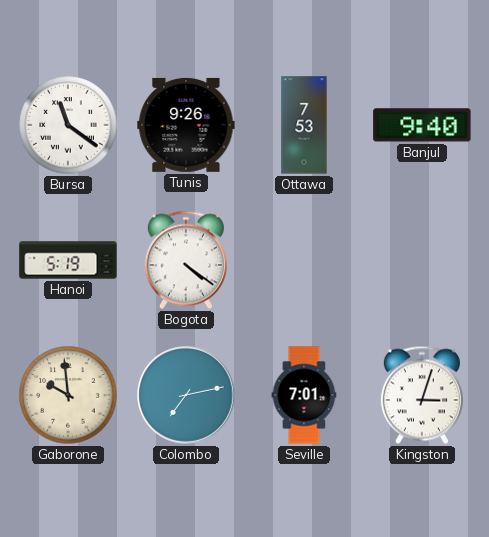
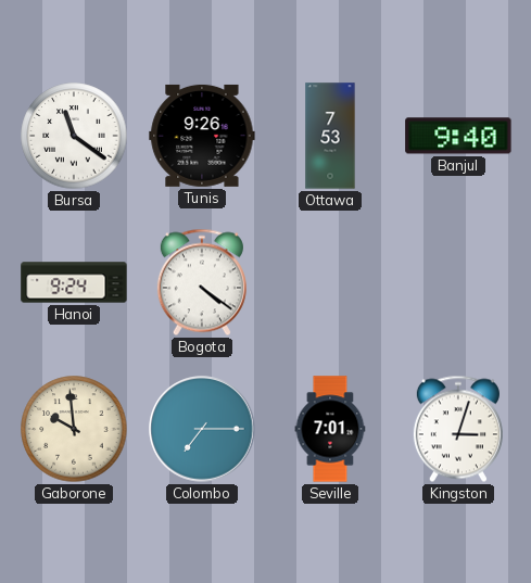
Hanoi: 5:19 -> 9:24 (74, 282)
Colombo: 7:13 -> 7:15 (202, 429)
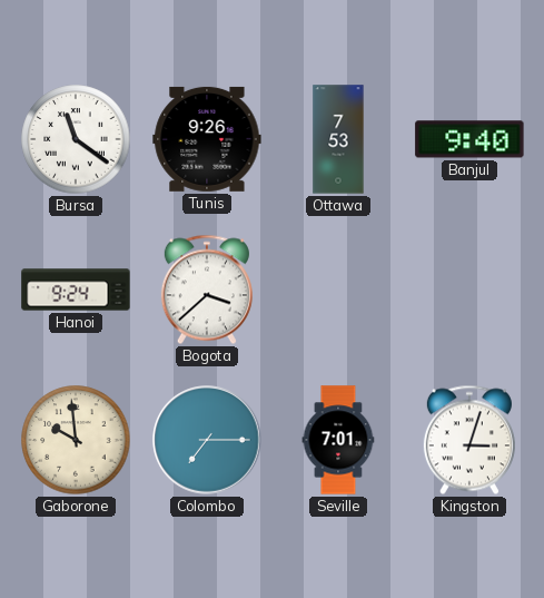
Bogota: 4:21 -> 3:38 (207, 290)
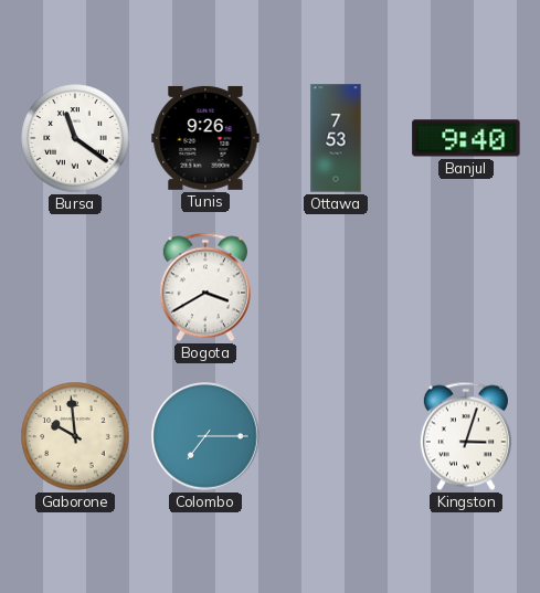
Hanoi: 9:24 -> none (76, 290)
Bogota: 3:38 -> 3:40 (205, 287)
Seville: 7:01 -> none (338, 440)
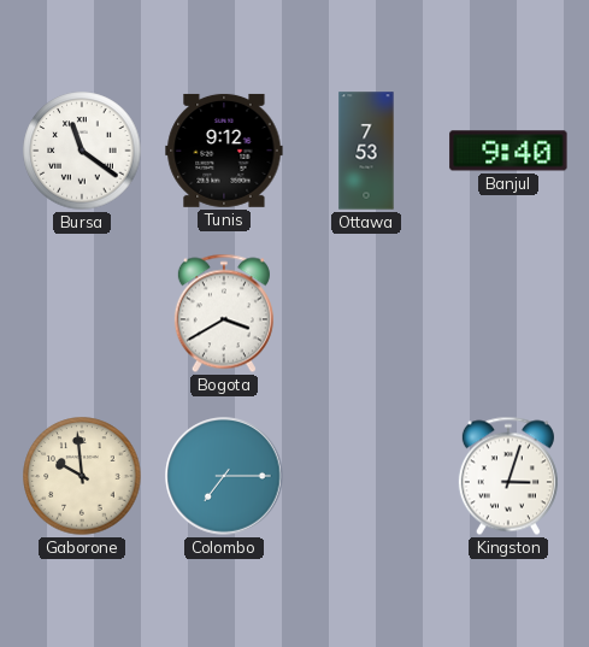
Tunis: 9:26 -> 9:12 (224, 151)
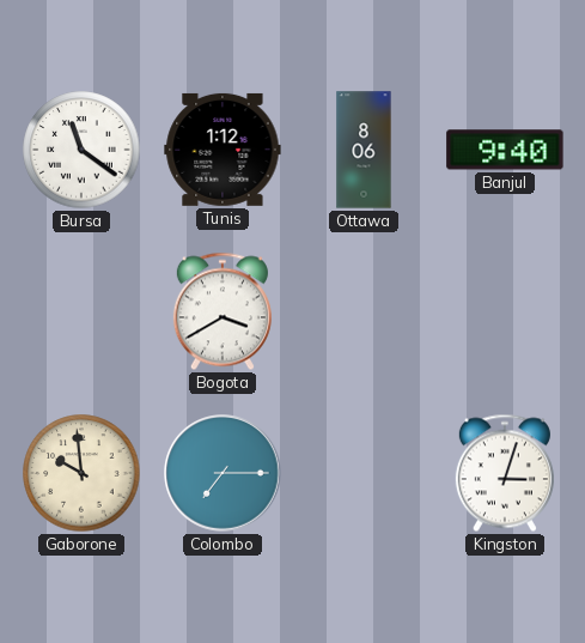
Tunis: 9:12 -> 1:12 (223, 150)
Ottawa: 7:53 -> 8:06 (364, 150)
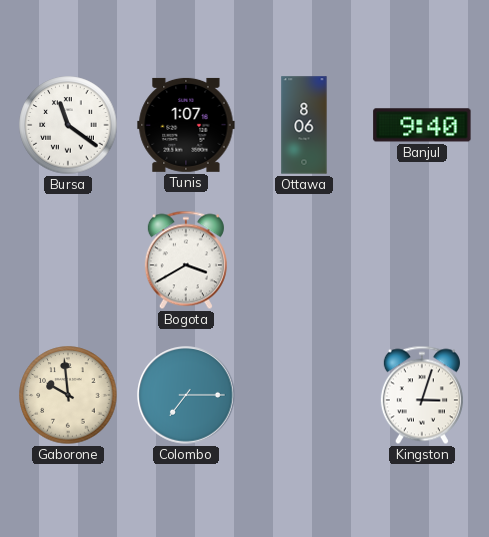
Tunis: 1:12 -> 1:07 (186, 125)
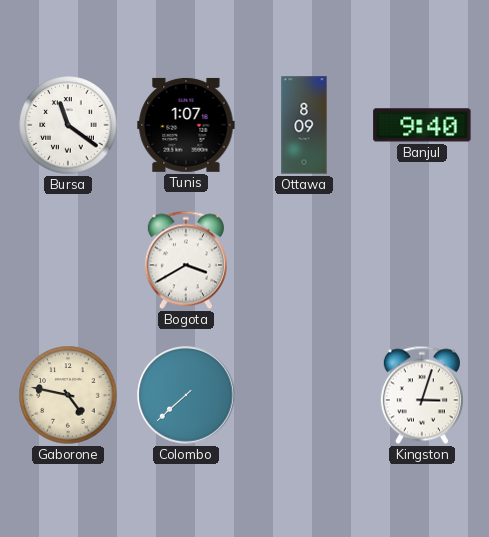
Ottawa: 8:06 -> 8:09 (304, 125)
Gaborone: 9:59 -> 4:47 (68, 395)
Colombo: 7:15 -> 7:38 (186, 395)
